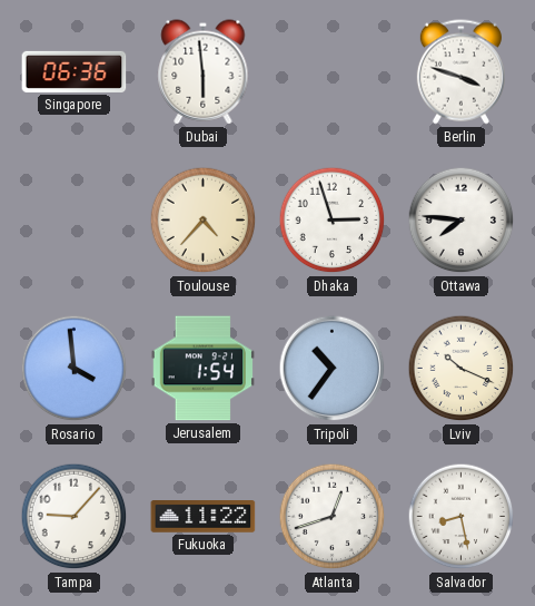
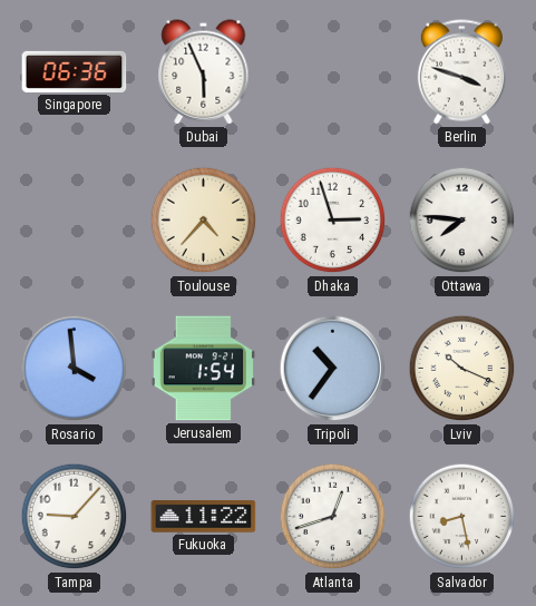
Dubai: 5:59 -> 5:56 (204, 72)
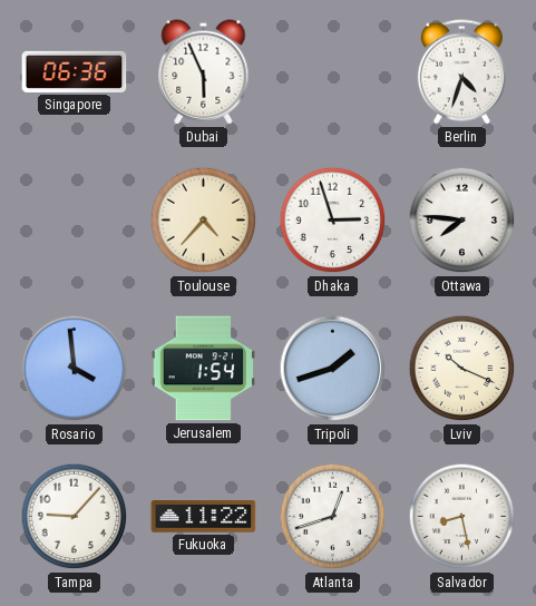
Berlin: 3:48 -> 4:33 (461, 72)
Tripoli: 10:36 -> 1:42 (333, 369)
